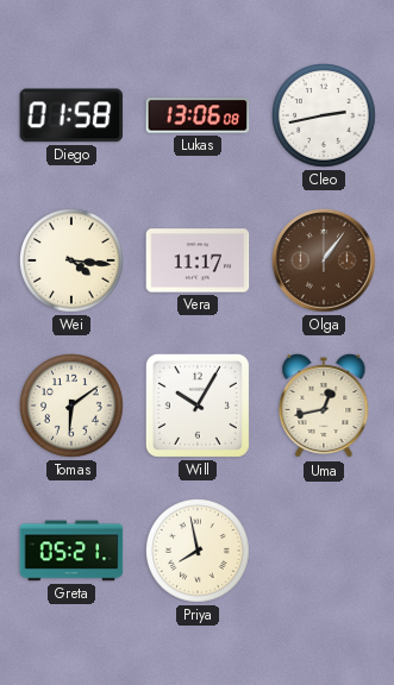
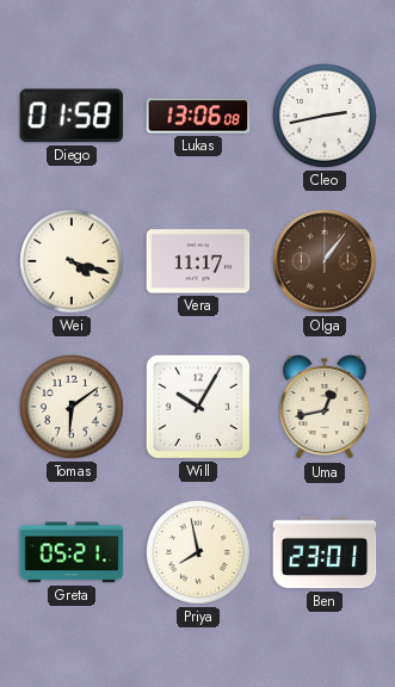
Wei: 4:16 -> 4:18 (73, 262)
Ben: none -> 23:01 (325, 552)
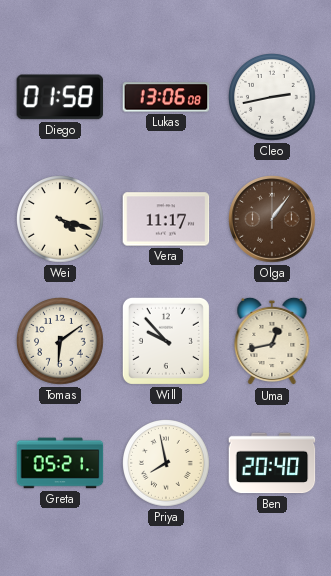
Will: 10:05 -> 9:53 (166, 341)
Ben: 23:01 -> 20:40 (272, 463)
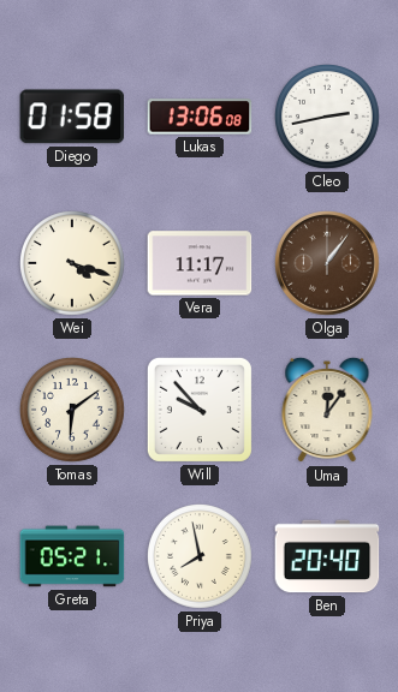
Uma: 12:43 -> 12:06 (327, 410)
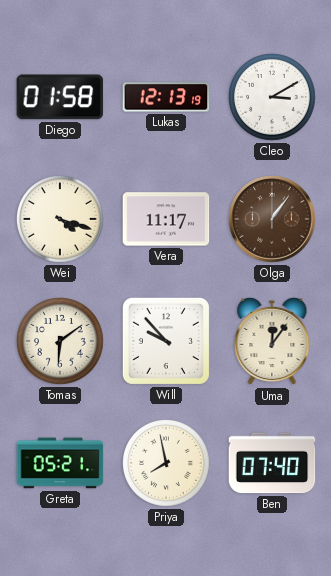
Lukas: 13:06 -> 12:13 (166, 97)
Cleo: 2:43 -> 3:10 (273, 98)
Ben: 20:40 -> 07:40 (272, 463)
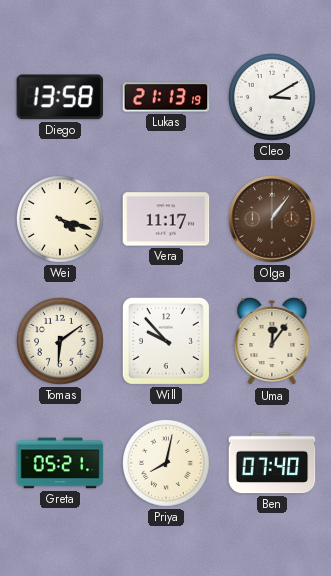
Diego: 01:58 -> 13:58 (60, 97)
Lukas: 12:13 -> 21:13 (166, 97)
Priya: 7:58 -> 8:02 (167, 464)
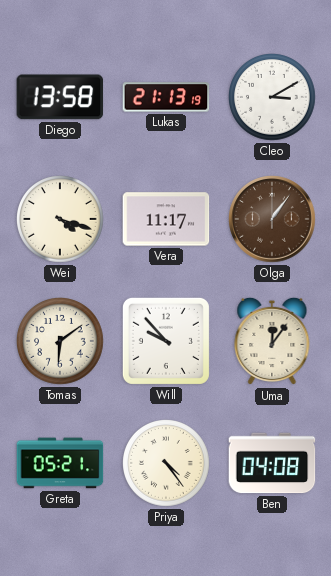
Priya: 8:02 -> 4:24 (167, 464)
Ben: 07:40 -> 04:08 (272, 463)
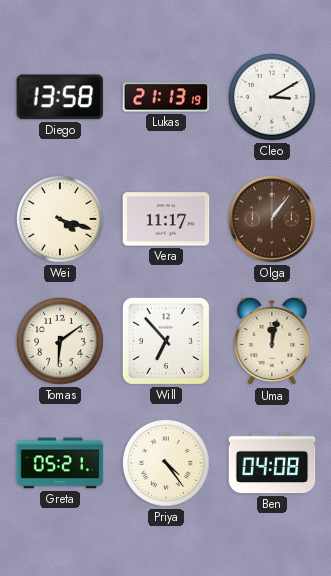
Will: 9:53 -> 6:53 (166, 341)
Uma: 12:06 -> 12:02 (272, 341)
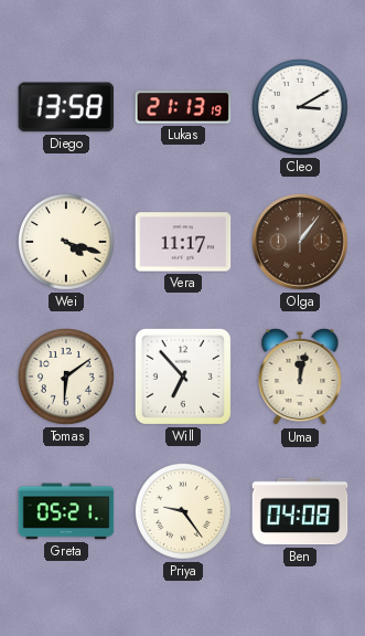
Priya: 4:24 -> 9:24 (184, 512)
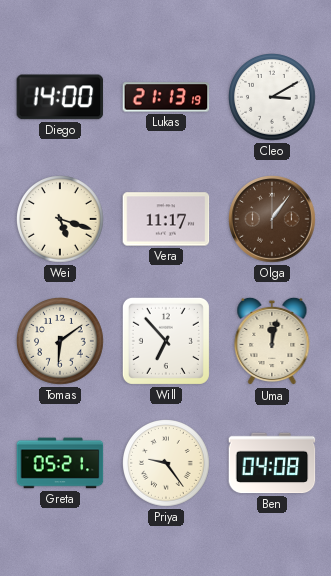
Diego: 13:58 -> 14:00 (60, 97)
Wei: 4:18 -> 5:18 (61, 220)
